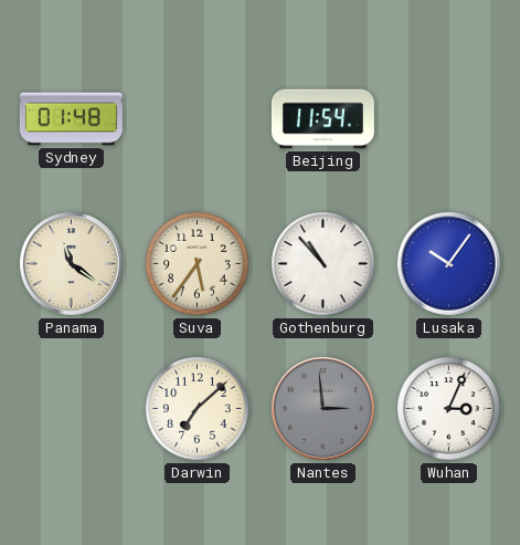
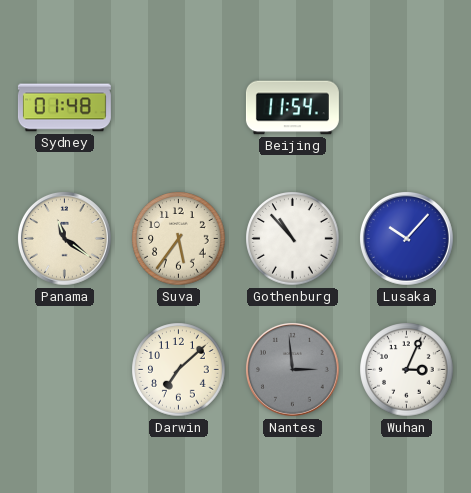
Lusaka: 10:06 -> 10:07 (407, 239)
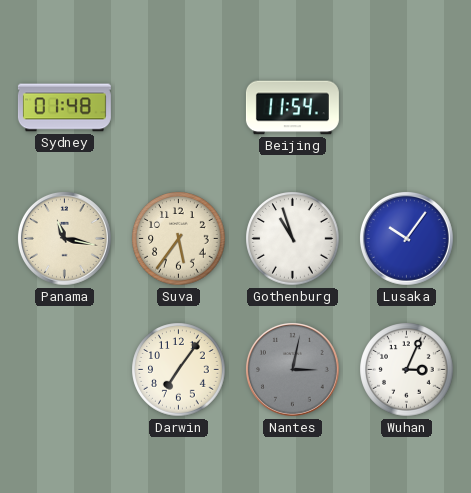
Panama: 11:21 -> 11:17 (65, 239)
Gothenburg: 10:53 -> 10:57 (293, 239)
Lusaka: 10:07 -> 10:06 (407, 239)
Darwin: 7:08 -> 7:06 (179, 370)
Nantes: 2:59 -> 3:02 (293, 370)
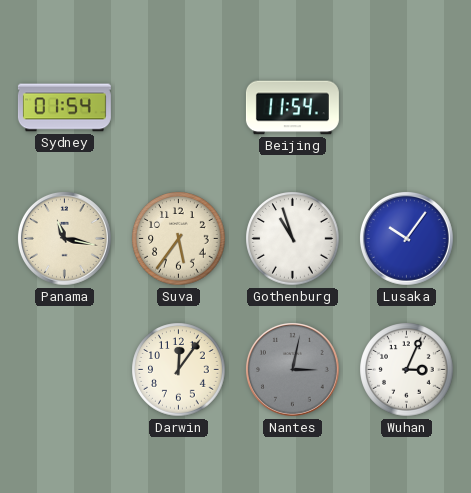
Sydney: 01:48 -> 01:54 (64, 108)
Darwin: 7:06 -> 12:06 (179, 370)
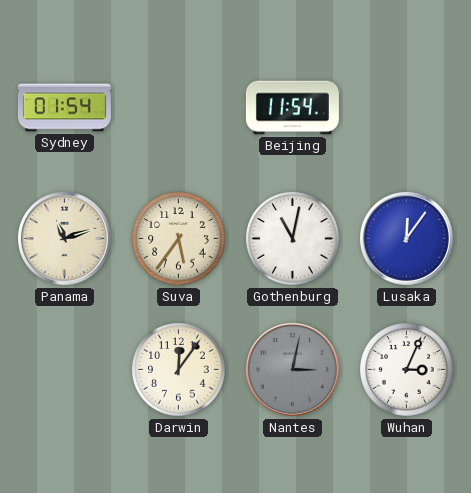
Panama: 11:17 -> 11:12 (65, 239)
Gothenburg: 10:57 -> 11:02 (293, 239)
Lusaka: 10:06 -> 12:06 (407, 239)
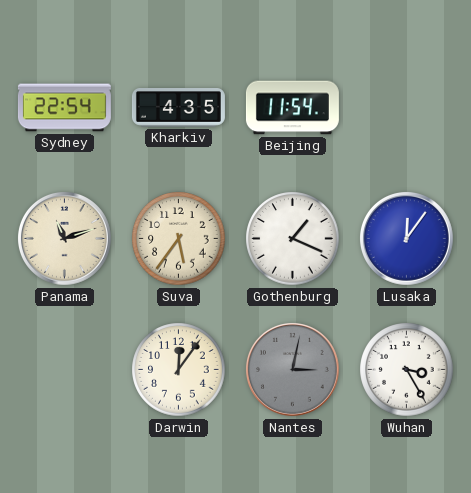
Sydney: 01:54 -> 22:54 (64, 108)
Kharkiv: none -> 4:35 (178, 108)
Gothenburg: 11:02 -> 1:19 (293, 239)
Wuhan: 3:04 -> 3:25 (407, 370)
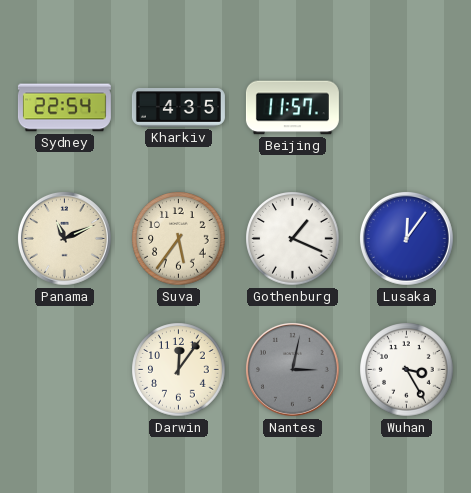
Beijing: 11:54 -> 11:57 (292, 108)
Panama: 11:12 -> 11:11 (65, 239)
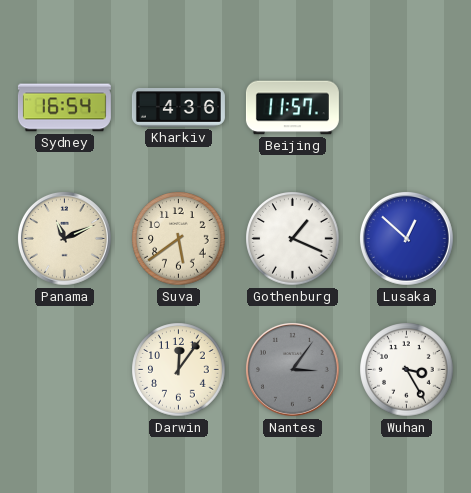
Sydney: 22:54 -> 16:54 (64, 108)
Kharkiv: 4:35 -> 4:36 (178, 108)
Suva: 5:36 -> 5:39 (179, 239)
Lusaka: 12:06 -> 12:52 (407, 239)
Nantes: 3:02 -> 3:06 (293, 370)
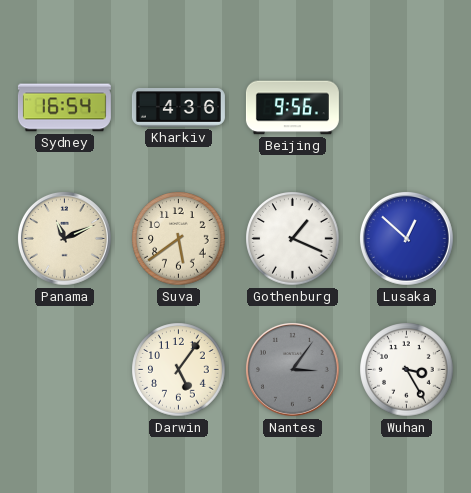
Beijing: 11:57 -> 9:56 (292, 108)
Darwin: 12:06 -> 5:06 (179, 370)
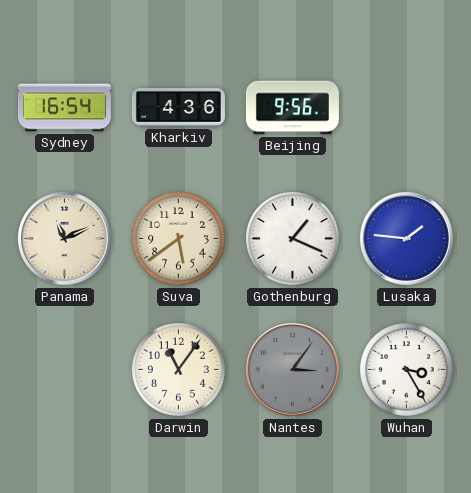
Lusaka: 12:52 -> 1:46 (407, 239)
Darwin: 5:06 -> 11:06 (179, 370)
